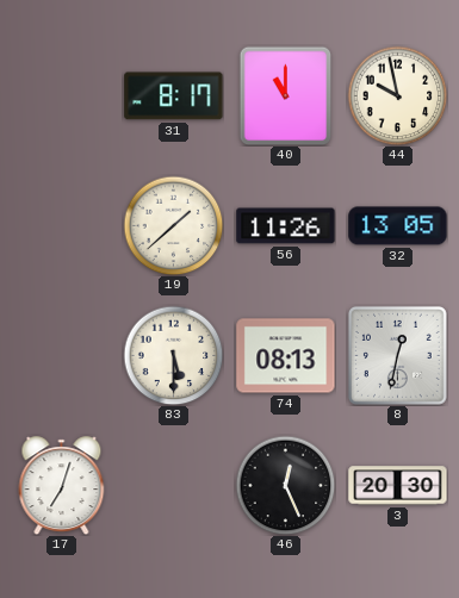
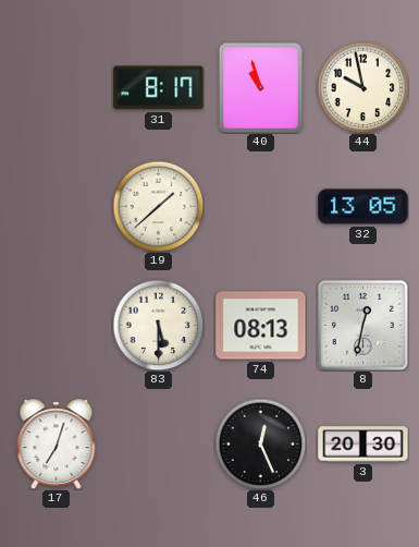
40: 11:00 -> 10:57 (261, 87)
56: 11:26 -> none (286, 226)
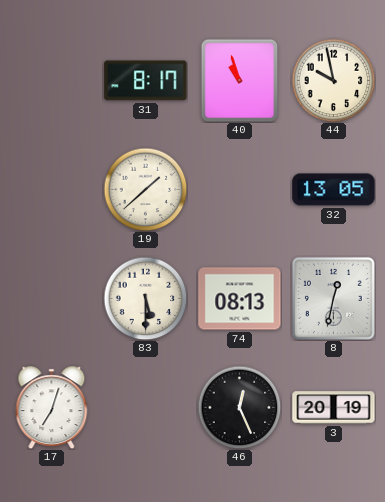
3: 20:30 -> 20:19 (334, 408)
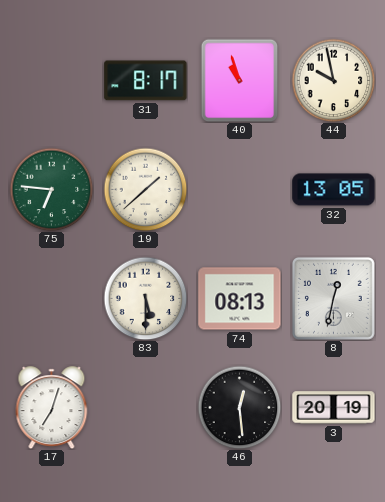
75: none -> 6:46 (51, 189)
46: 12:26 -> 12:29 (239, 407)
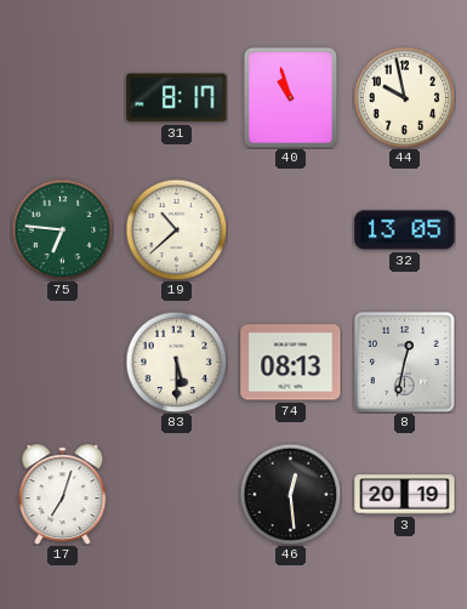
19: 1:38 -> 10:38 (176, 229)
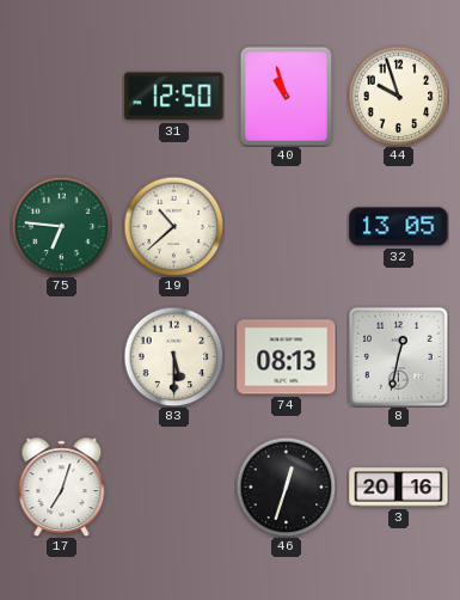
31: 8:17 -> 12:50 (174, 97)
44: 9:58 -> 9:57 (398, 96)
46: 12:29 -> 12:33 (286, 486)
3: 20:19 -> 20:16 (399, 488)
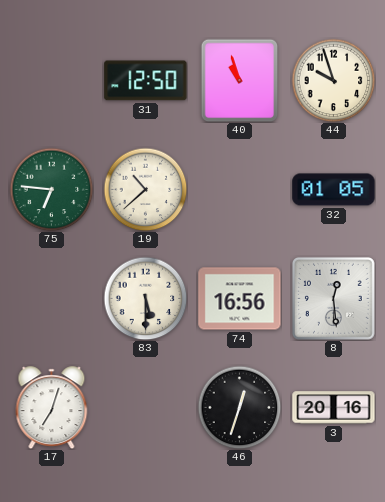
32: 13:05 -> 01:05 (334, 190)
74: 08:13 -> 16:56 (240, 299)
8: 12:32 -> 12:29 (333, 298)
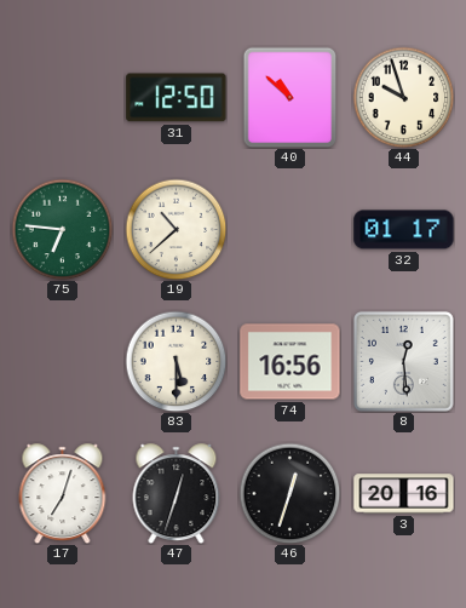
40: 10:57 -> 10:52 (290, 97)
32: 01:05 -> 01:17 (404, 230)
47: none -> 12:33 (177, 494)
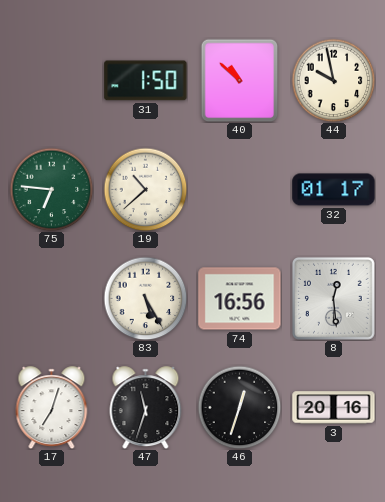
31: 12:50 -> 1:50 (146, 81)
44: 9:57 -> 9:58 (333, 80)
83: 5:30 -> 5:25 (145, 298)
47: 12:33 -> 11:33 (146, 408)
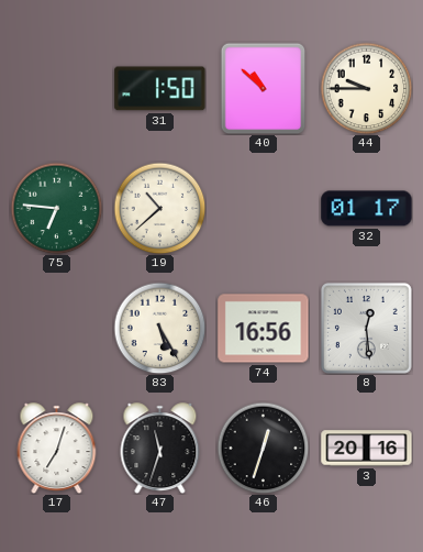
44: 9:58 -> 9:45 (366, 88)
